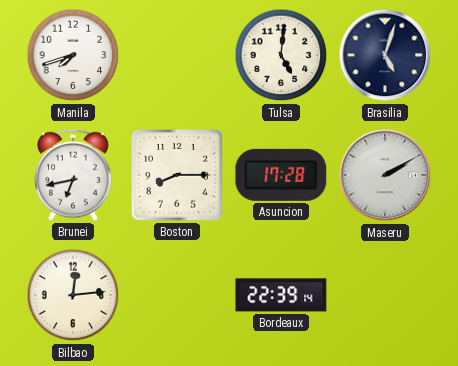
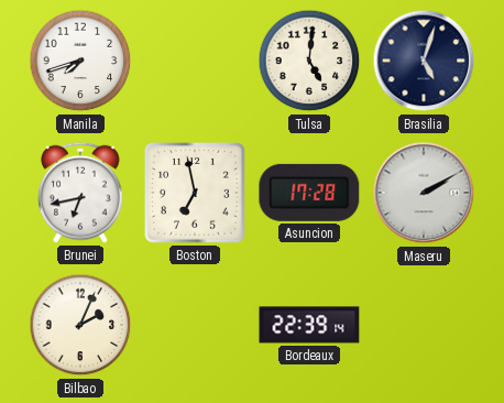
Boston: 8:15 -> 6:58 (196, 194)
Bilbao: 12:14 -> 2:04 (80, 325)
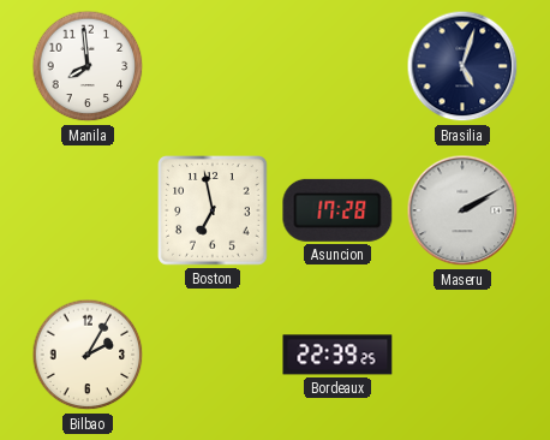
Manila: 7:42 -> 7:59 (88, 66)
Tulsa: 5:01 -> none (309, 61)
Brunei: 6:43 -> none (81, 193)
Bilbao: 2:04 -> 2:05 (88, 355)
Bordeaux: 22:39:14 -> 22:39:25 (337, 355)
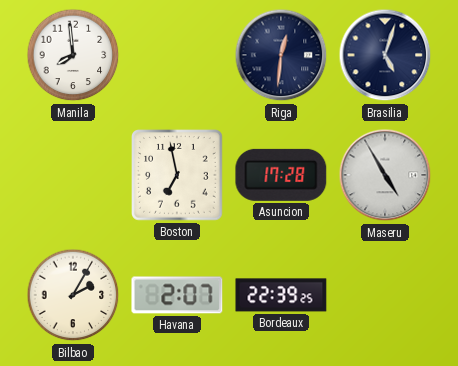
Riga: none -> 12:31 (281, 55)
Maseru: 2:10 -> 4:55 (385, 175)
Havana: none -> 2:07 (177, 295)
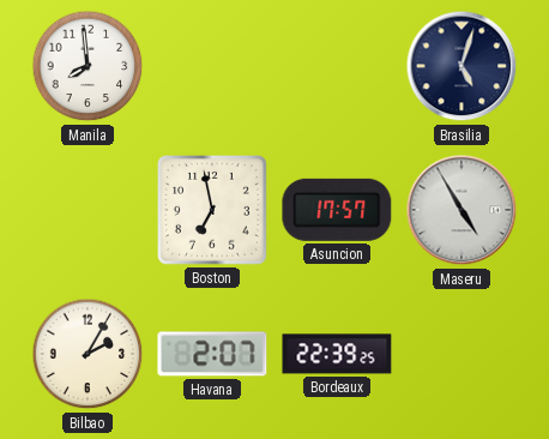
Riga: 12:31 -> none (281, 55)
Asuncion: 17:28 -> 17:57 (337, 210)
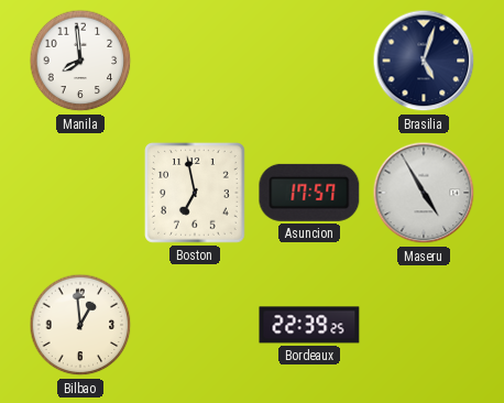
Bilbao: 2:05 -> 12:59 (80, 325)
Havana: 2:07 -> none (212, 354)
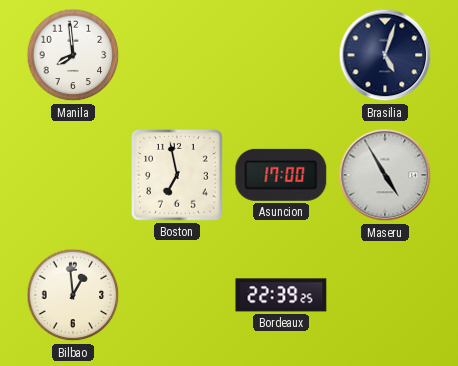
Asuncion: 17:57 -> 17:00 (281, 175)
